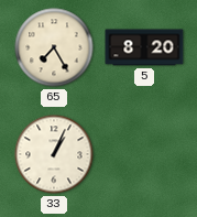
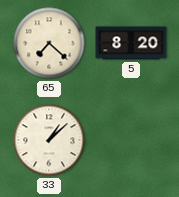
65: 7:25 -> 7:22 (49, 43)
33: 1:04 -> 1:08 (49, 140)
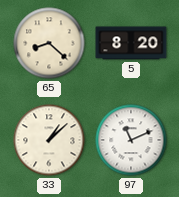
65: 7:22 -> 8:22 (49, 43)
97: none -> 11:11 (131, 140)
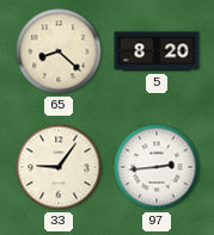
33: 1:08 -> 9:06 (59, 167)
97: 11:11 -> 2:44 (157, 167)
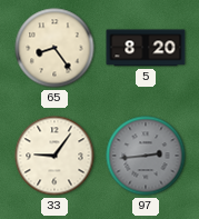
65: 8:22 -> 8:24 (54, 48)
97 dial: white -> grey (146, 156)
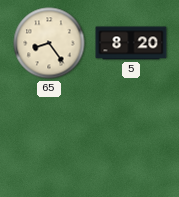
33: 9:06 -> none (54, 156)
97: 2:44 -> none (146, 156)
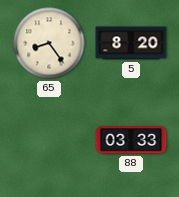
88: none -> 03:33 (131, 140)
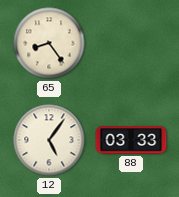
5: 8:20 -> none (131, 43)
12: none -> 5:06 (49, 140)
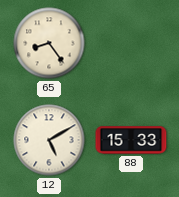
12: 5:06 -> 5:10 (49, 140)
88: 03:33 -> 15:33 (131, 140)
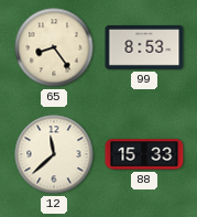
99: none -> 8:53 (144, 48)
12: 5:10 -> 11:38 (54, 154)
